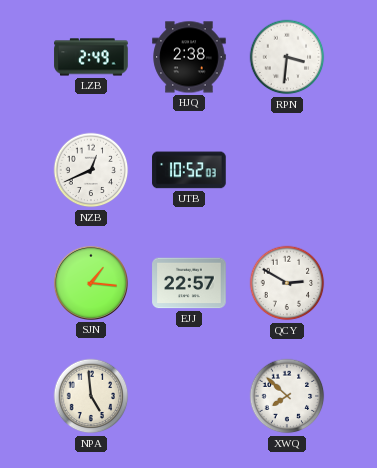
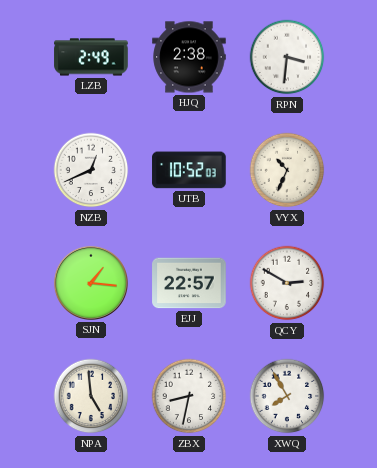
VYX: none -> 10:34 (287, 170)
ZBX: none -> 8:32 (189, 396)
XWQ: 7:52 -> 7:55 (287, 396)
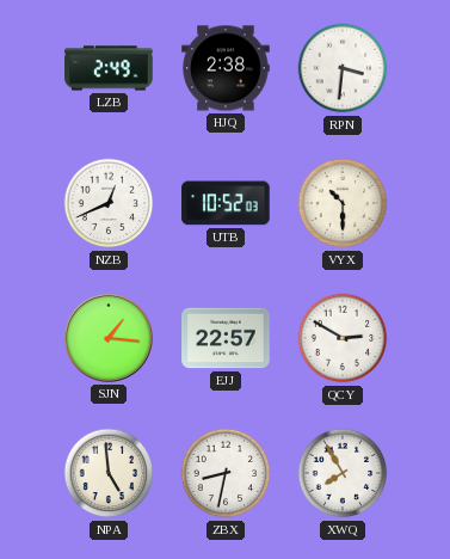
VYX: 10:34 -> 10:30 (343, 203)
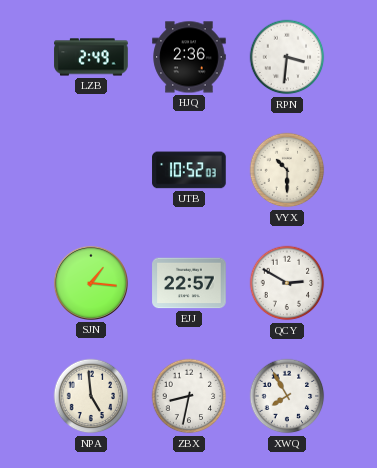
HJQ: 2:38 -> 2:36 (189, 57)
NZB: 12:41 -> none (109, 203)
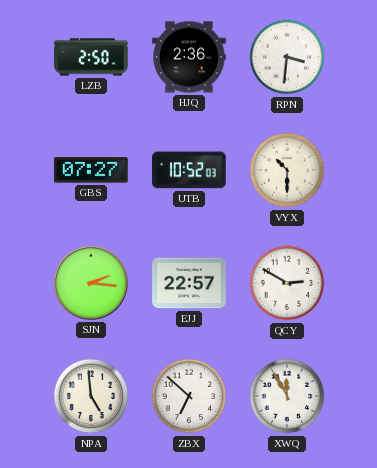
LZB: 2:49 -> 2:50 (91, 57)
GBS: none -> 07:27 (91, 170)
SJN: 1:16 -> 2:16 (91, 283)
ZBX: 8:32 -> 6:52 (189, 396)
XWQ: 7:55 -> 11:55 (287, 396)
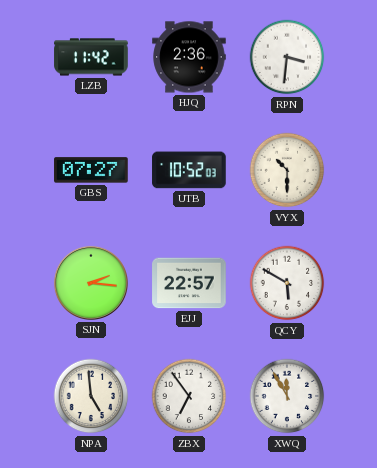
LZB: 2:50 -> 11:42 (91, 57)
QCY: 2:50 -> 5:50 (287, 283)
ZBX: 6:52 -> 6:54 (189, 396)
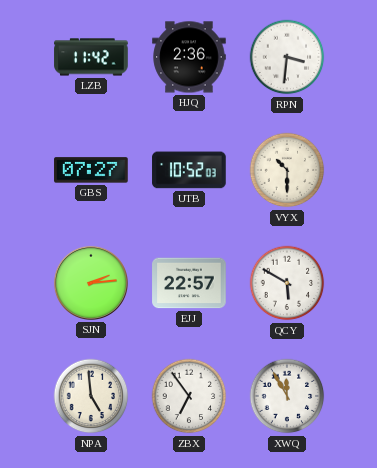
SJN: 2:16 -> 2:14 (91, 283)
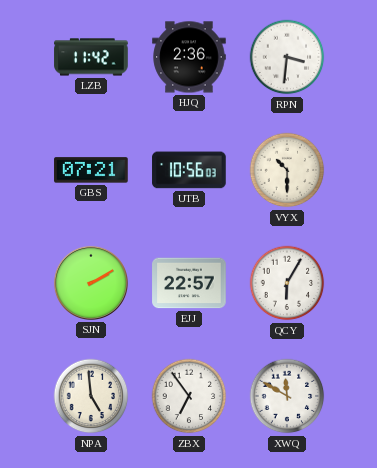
GBS: 07:27 -> 07:21 (91, 170)
UTB: 10:52 -> 10:56 (189, 170)
SJN: 2:14 -> 2:10 (91, 283)
QCY: 5:50 -> 6:05 (287, 283)
XWQ: 11:55 -> 11:50 (287, 396)
